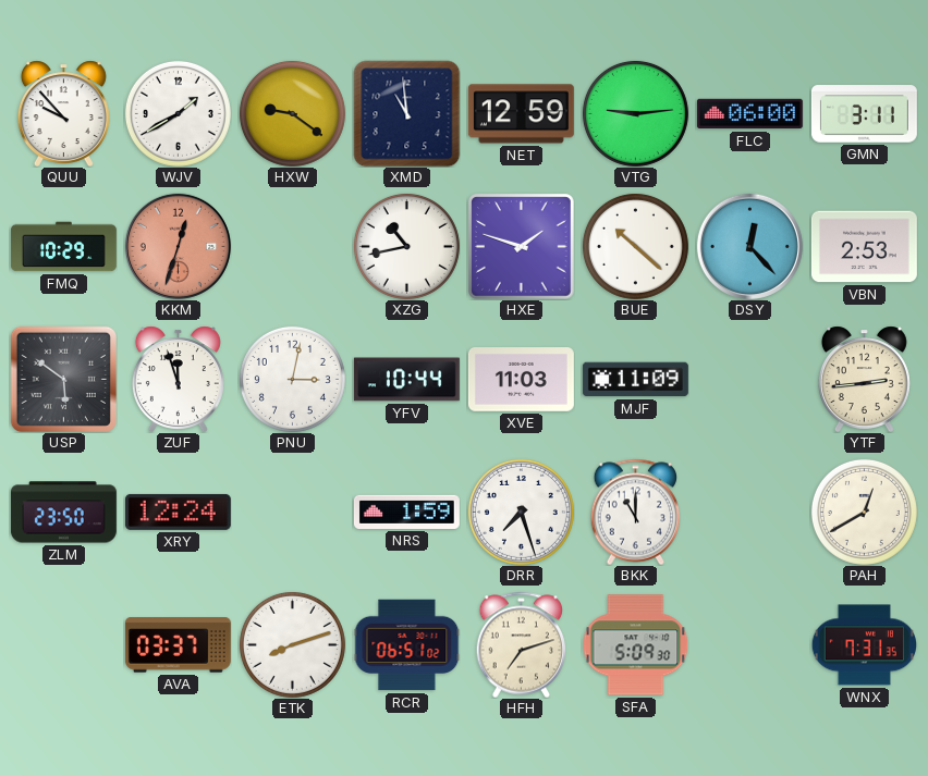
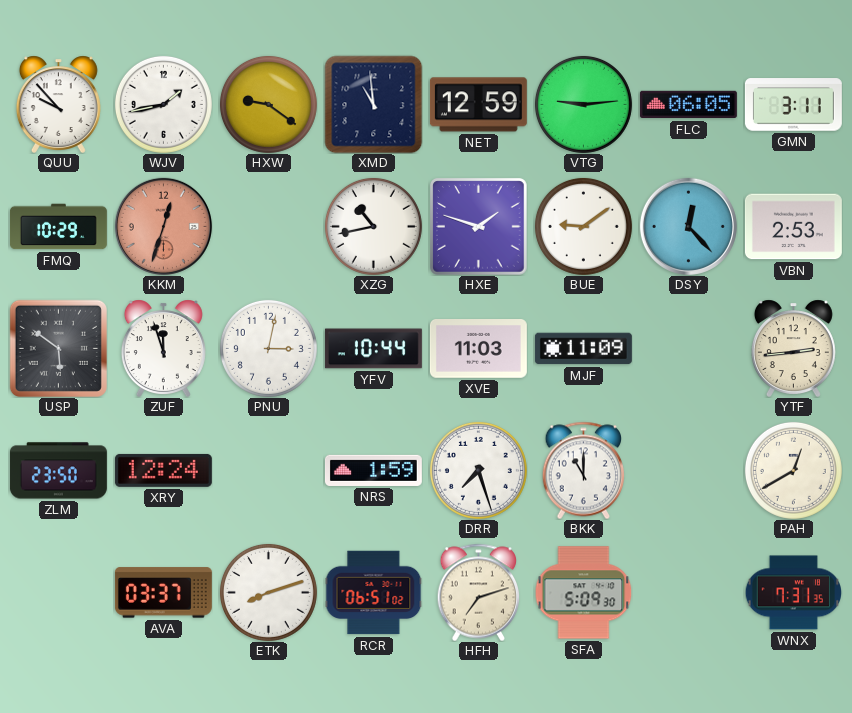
WJV: 1:40 -> 1:43 (163, 104)
FLC: 06:00 -> 06:05 (688, 105)
BUE: 10:22 -> 9:09 (583, 226)
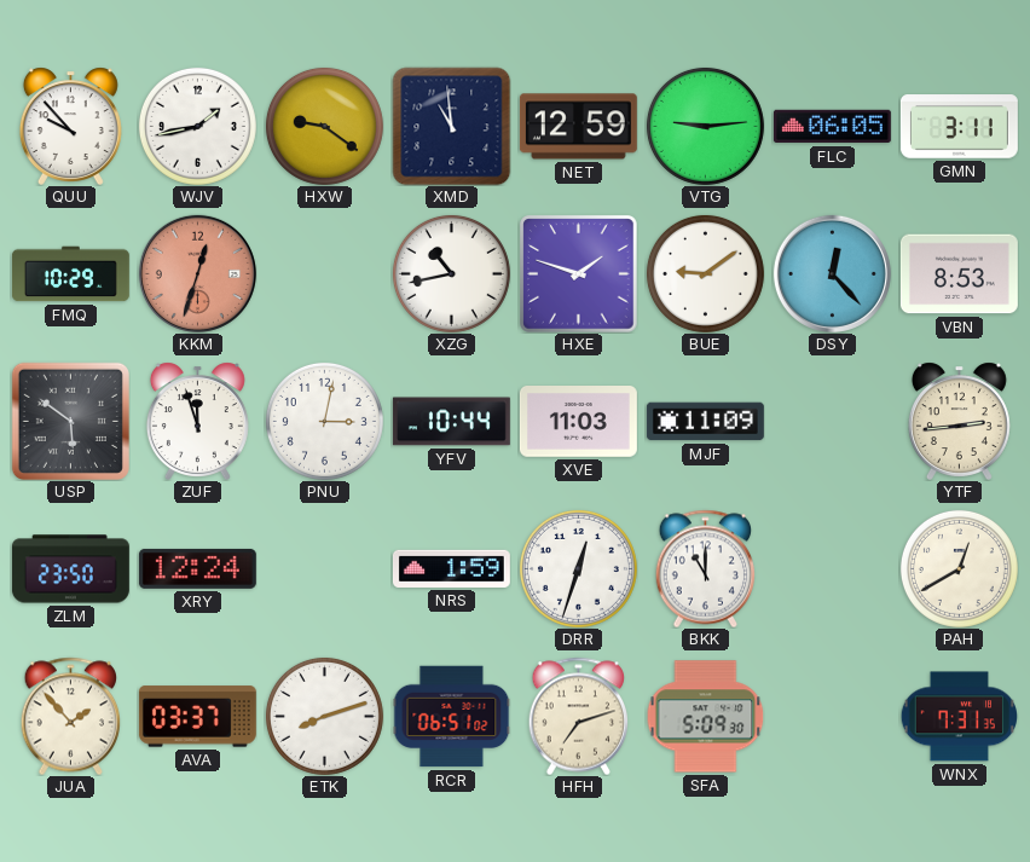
VBN: 2:53 -> 8:53 (959, 274)
DRR: 7:27 -> 12:33 (578, 568)
JUA: none -> 1:53 (71, 716)
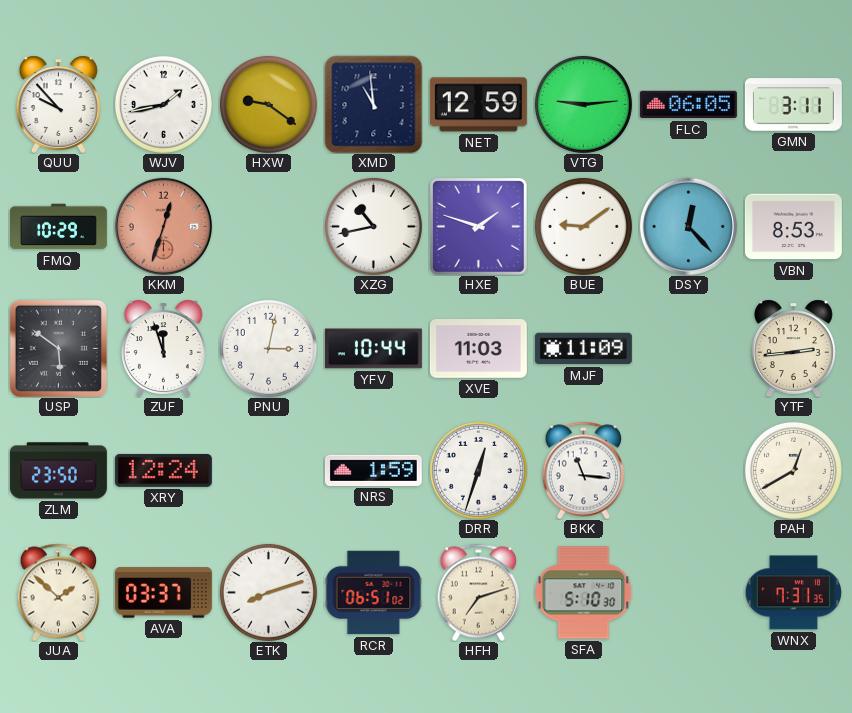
BKK: 11:00 -> 11:16 (584, 470)
JUA: 1:53 -> 1:52 (59, 592)
SFA: 5:09 -> 5:10 (583, 593)
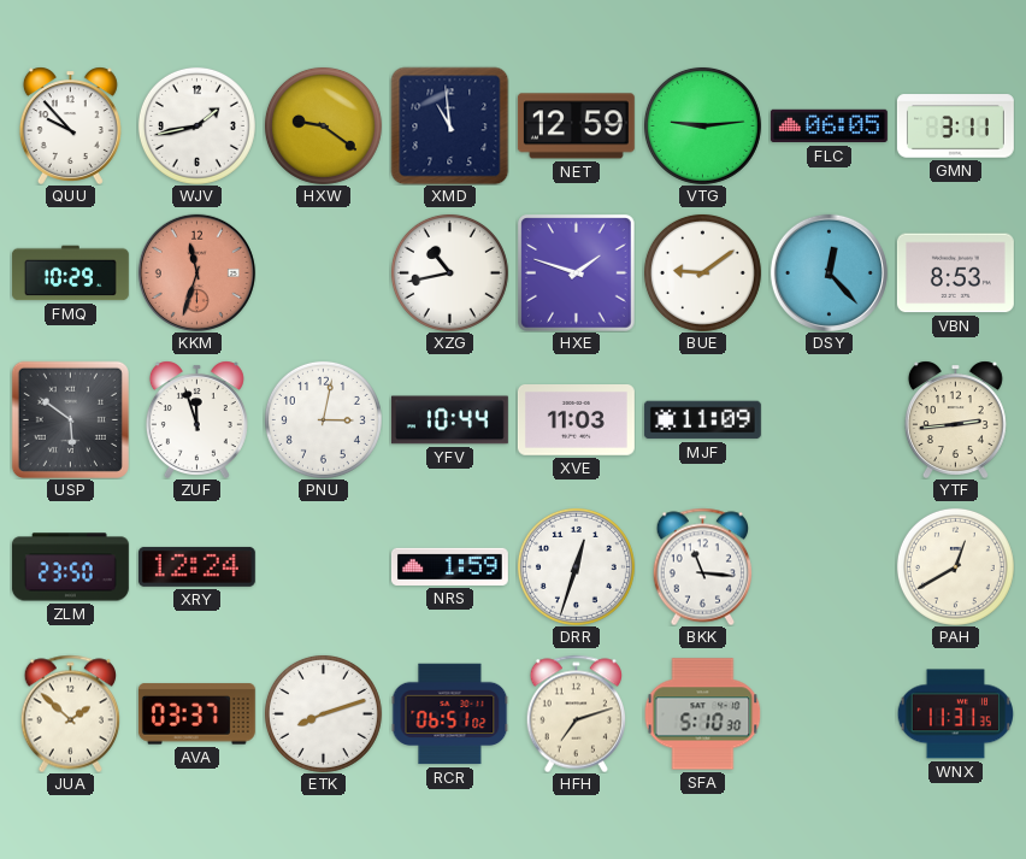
KKM: 12:33 -> 11:33 (196, 272)
WNX: 7:31 -> 11:31 (955, 714)
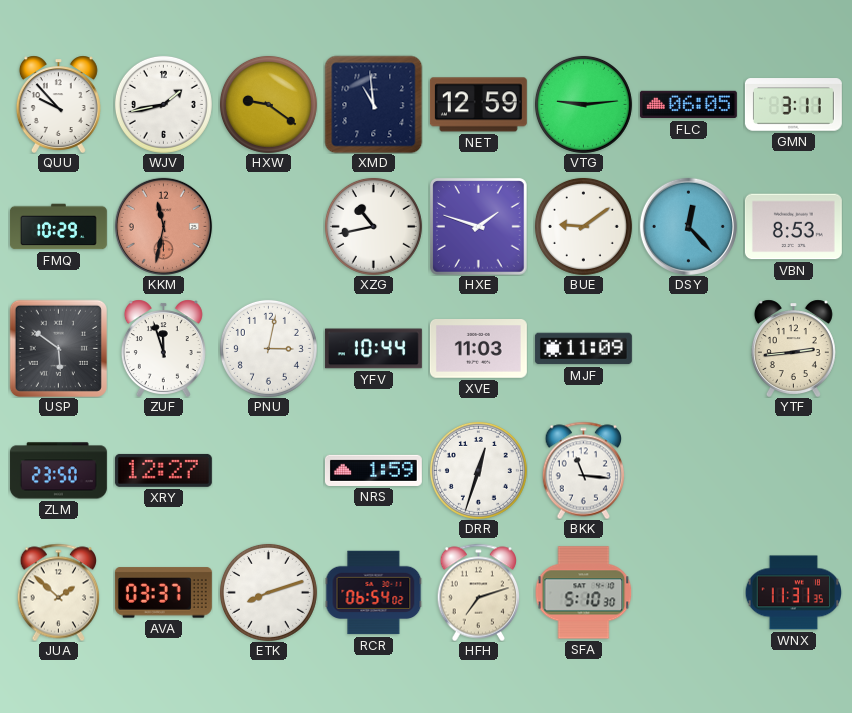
KKM: 11:33 -> 11:32 (163, 226)
XRY: 12:24 -> 12:27 (163, 470)
PAH: 12:40 -> none (955, 566)
RCR: 06:51 -> 06:54 (373, 593)
